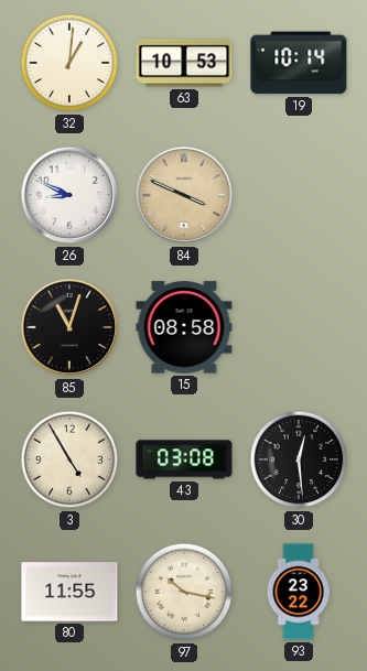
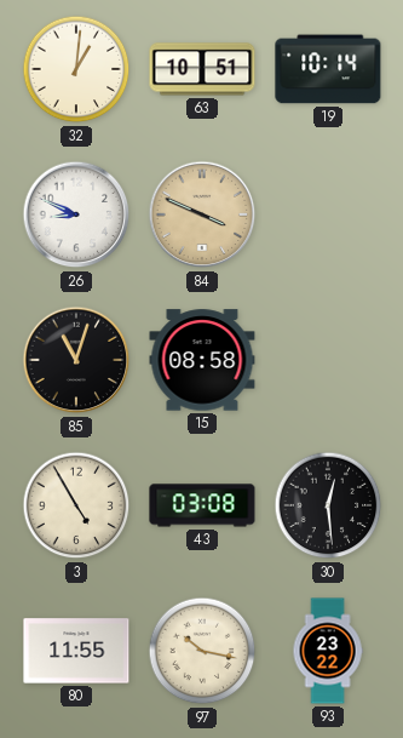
63: 10:53 -> 10:51 (202, 69)
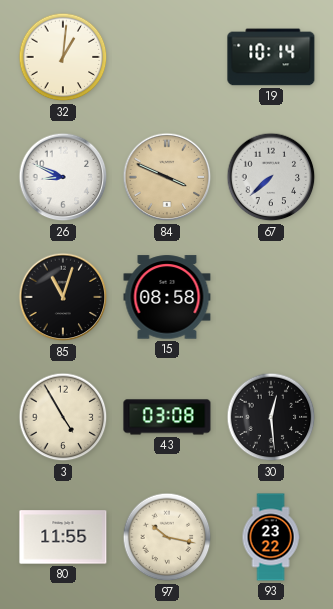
63: 10:51 -> none (202, 69)
67: none -> 7:38 (271, 177)
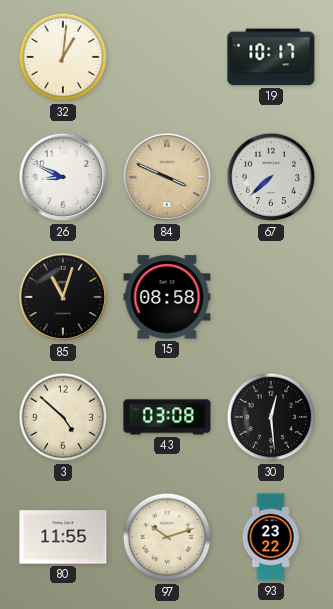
19: 10:14 -> 10:17 (271, 57)
3: 4:55 -> 4:52 (63, 417)
97: 10:17 -> 10:12 (167, 537)
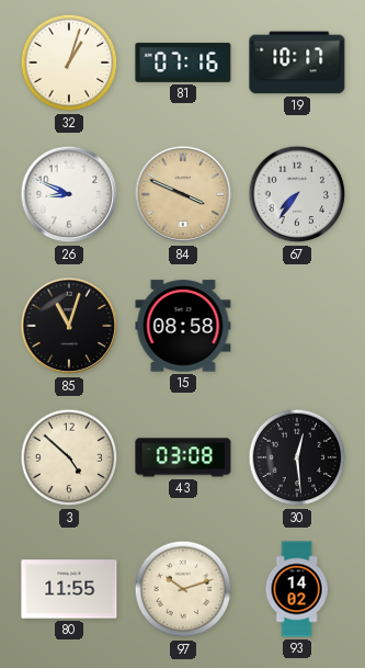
32: 1:01 -> 1:03 (69, 63)
81: none -> 07:16 (183, 63)
67: 7:38 -> 7:36 (297, 194)
93: 23:22 -> 14:02 (297, 589)
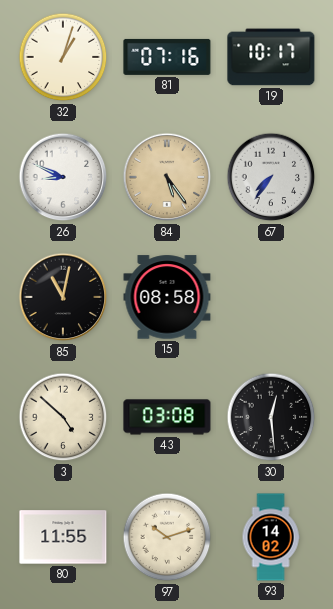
84: 3:49 -> 5:24 (167, 177)
85: 11:03 -> 11:02 (63, 297)
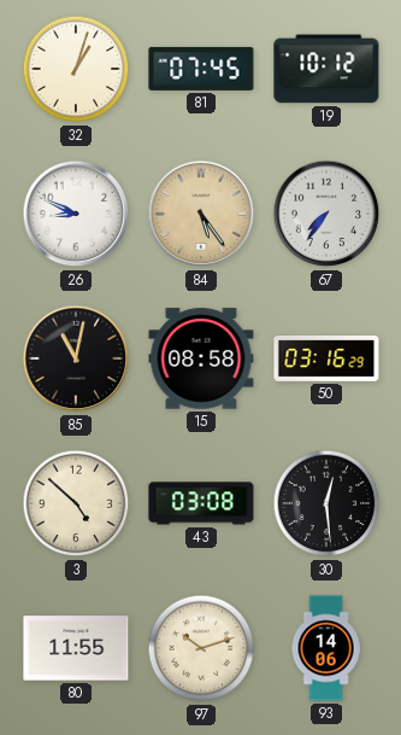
81: 07:16 -> 07:45 (201, 69)
19: 10:17 -> 10:12 (326, 69)
50: none -> 03:16 (326, 358)
93: 14:02 -> 14:06 (326, 648)
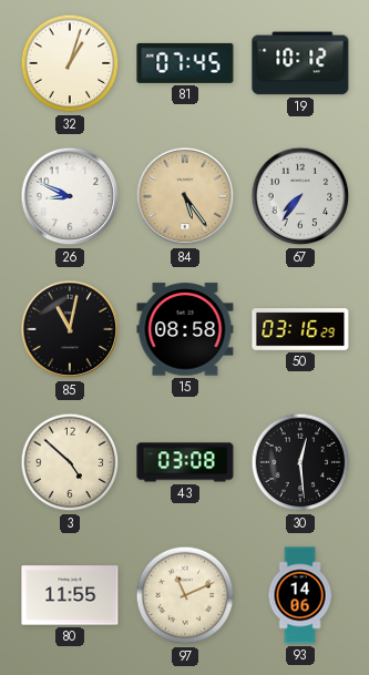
97: 10:12 -> 11:11 (185, 595)
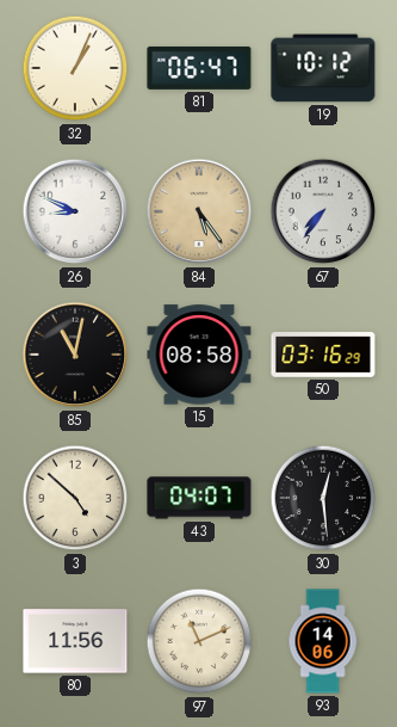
32: 1:03 -> 1:04 (75, 68)
81: 07:45 -> 06:47 (199, 68)
43: 03:08 -> 04:07 (199, 498)
80: 11:55 -> 11:56 (75, 641)
